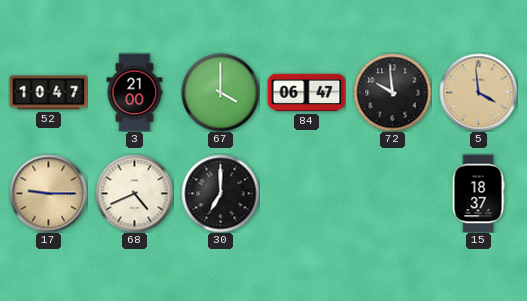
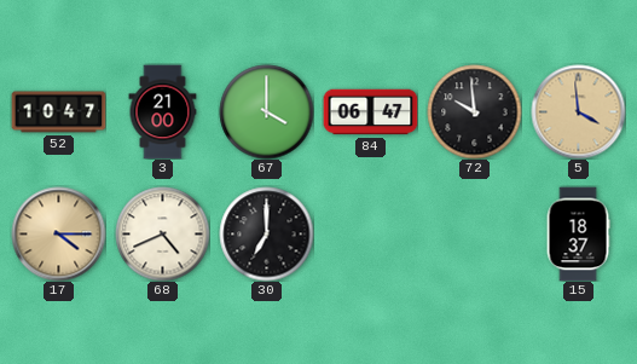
17: 9:15 -> 4:15 (58, 233)
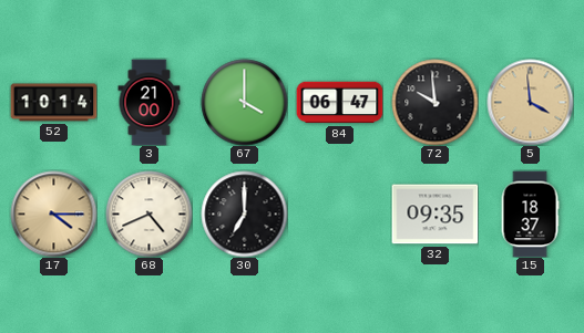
52: 10:47 -> 10:14 (53, 103)
32: none -> 09:35 (434, 215)
